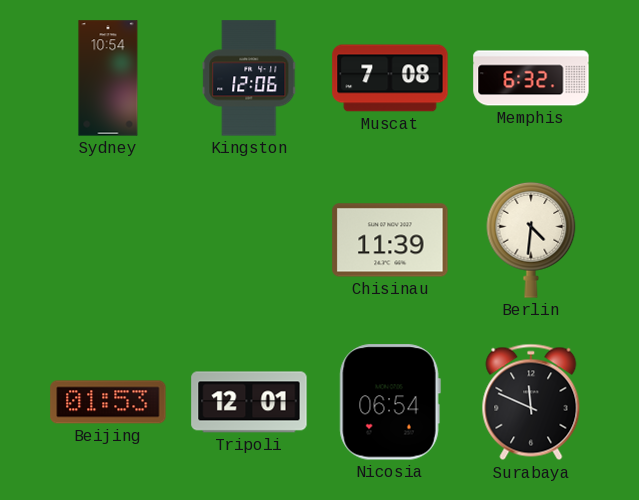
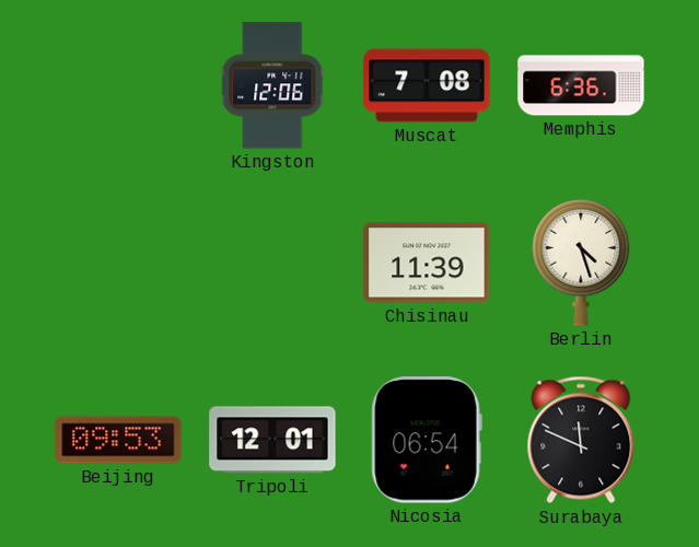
Sydney: 10:54 -> none (108, 78)
Memphis: 6:32 -> 6:36 (581, 85)
Berlin: 4:31 -> 4:27 (581, 263)
Beijing: 01:53 -> 09:53 (118, 440)
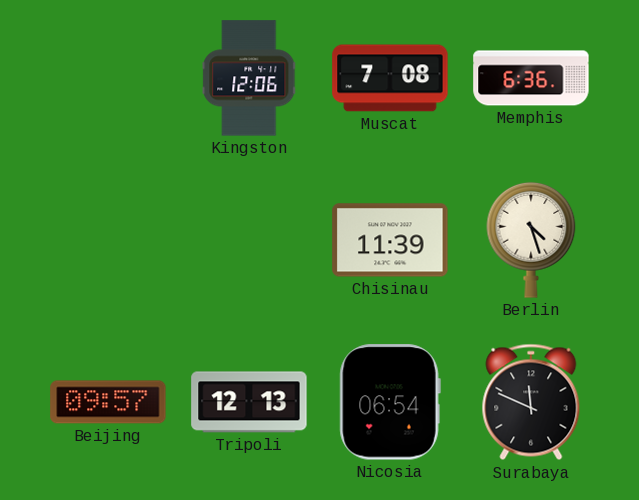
Beijing: 09:53 -> 09:57 (108, 402)
Tripoli: 12:01 -> 12:13 (249, 402)
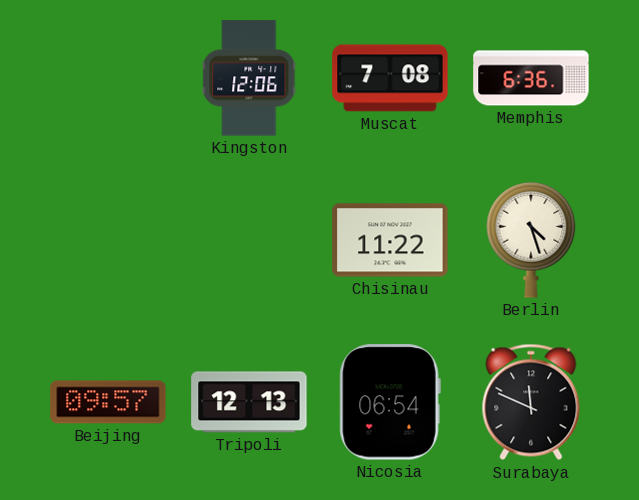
Chisinau: 11:39 -> 11:22 (390, 240)
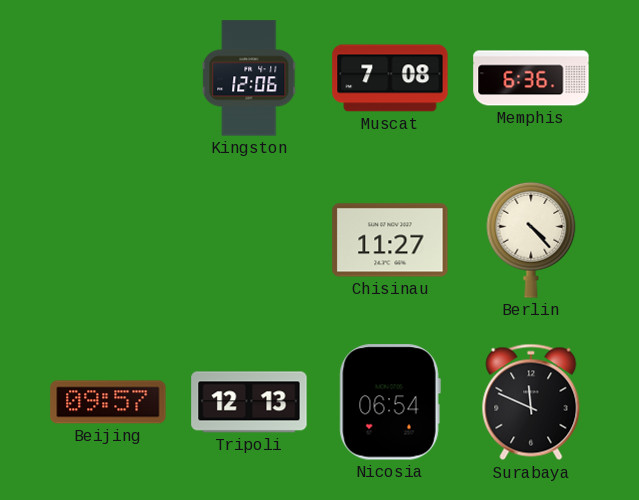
Chisinau: 11:22 -> 11:27 (390, 240)
Berlin: 4:27 -> 4:23 (531, 240)
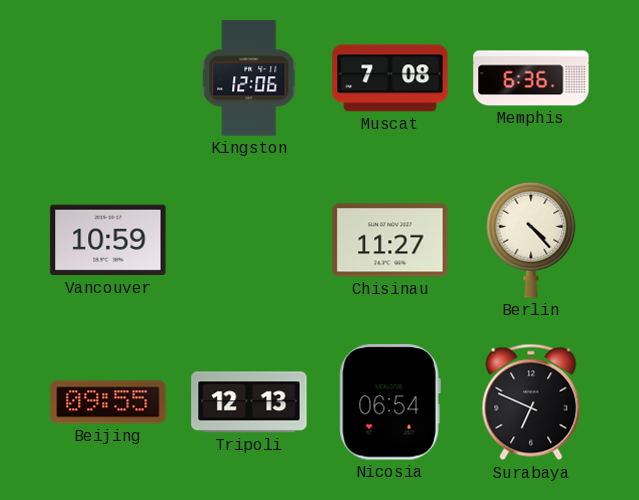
Vancouver: none -> 10:59 (108, 240)
Beijing: 09:57 -> 09:55 (108, 402)
Surabaya: 11:49 -> 6:49 (531, 402)
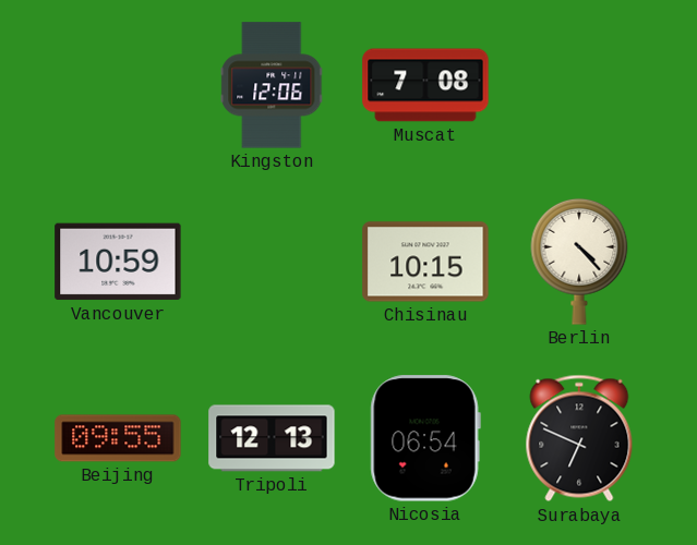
Memphis: 6:36 -> none (531, 78)
Chisinau: 11:27 -> 10:15 (425, 262)
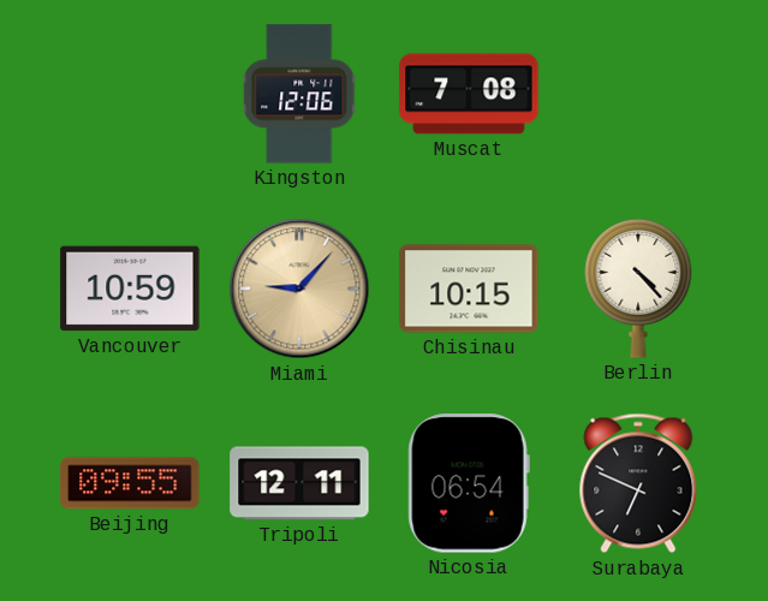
Miami: none -> 9:07 (299, 288)
Tripoli: 12:13 -> 12:11 (299, 483)
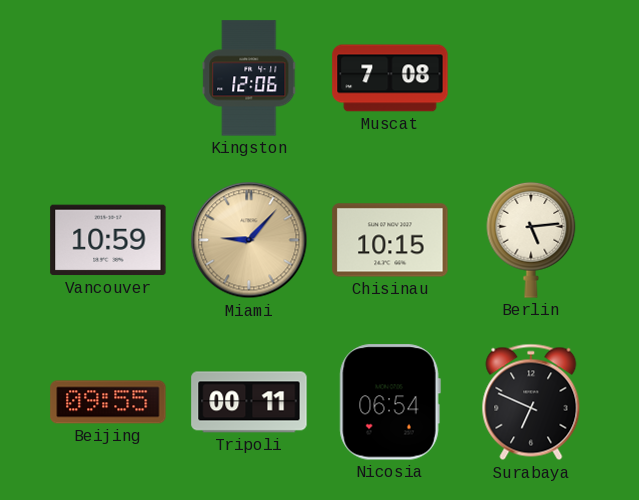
Berlin: 4:23 -> 5:14 (531, 240)
Tripoli: 12:11 -> 00:11 (249, 402)
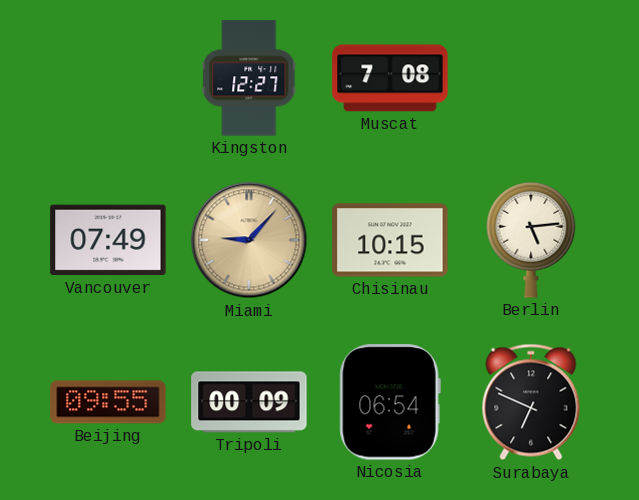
Kingston: 12:06 -> 12:27 (249, 78)
Vancouver: 10:59 -> 07:49 (108, 240)
Tripoli: 00:11 -> 00:09 (249, 402)
